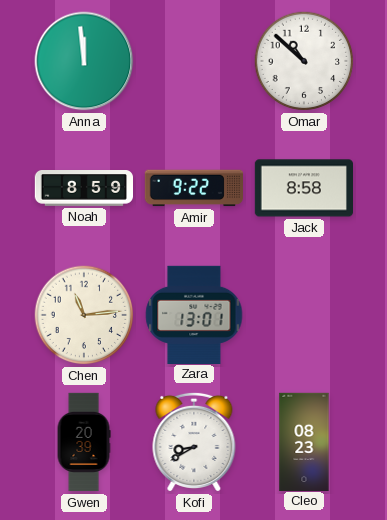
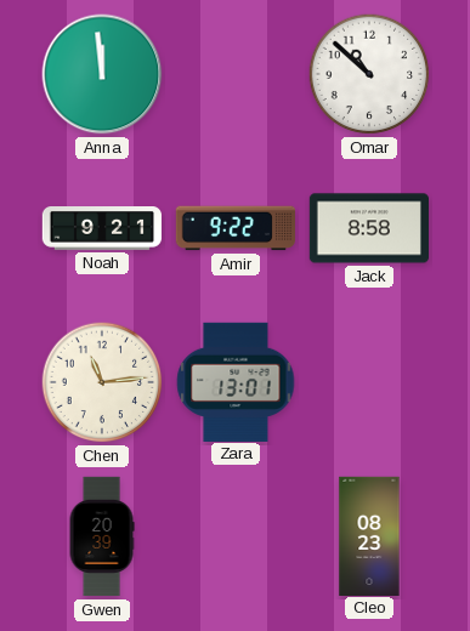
Noah: 8:59 -> 9:21 (101, 229)
Kofi: 8:40 -> none (194, 442)
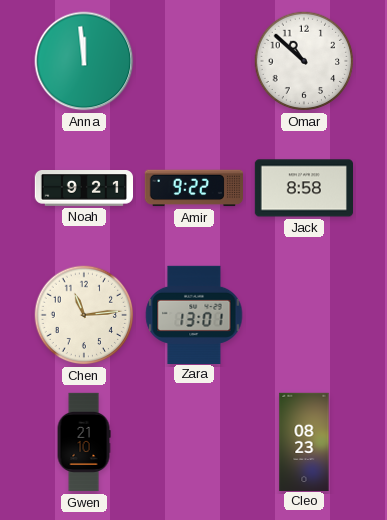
Gwen: 20:39 -> 21:10 (84, 442)
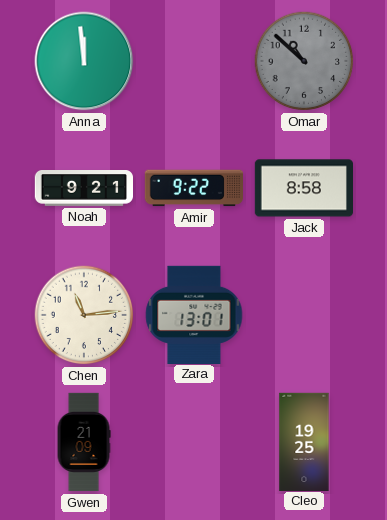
Omar dial: white -> grey (304, 61)
Gwen: 21:10 -> 21:09 (84, 442)
Cleo: 08:23 -> 19:25 (304, 441)
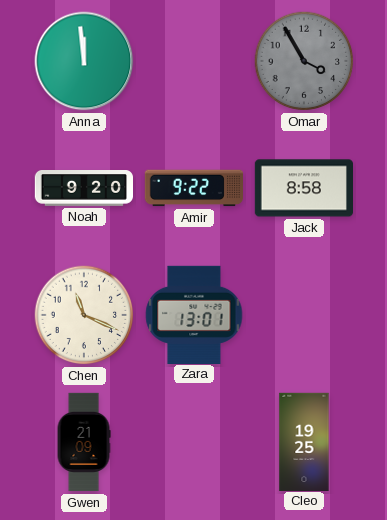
Omar: 10:52 -> 3:55 (304, 61)
Noah: 9:21 -> 9:20 (83, 189)
Chen: 11:14 -> 11:19 (84, 315)
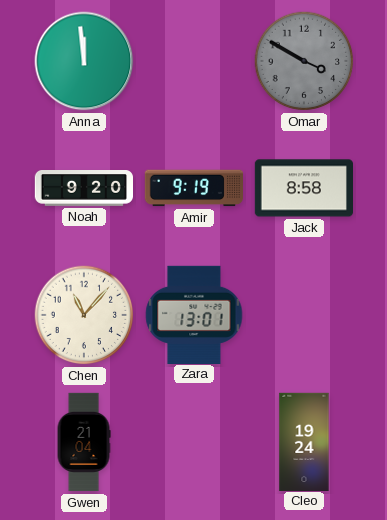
Omar: 3:55 -> 3:50 (304, 61)
Amir: 9:22 -> 9:19 (193, 188)
Chen: 11:19 -> 11:07 (84, 315)
Gwen: 21:09 -> 21:04 (84, 442)
Cleo: 19:25 -> 19:24 (304, 441)
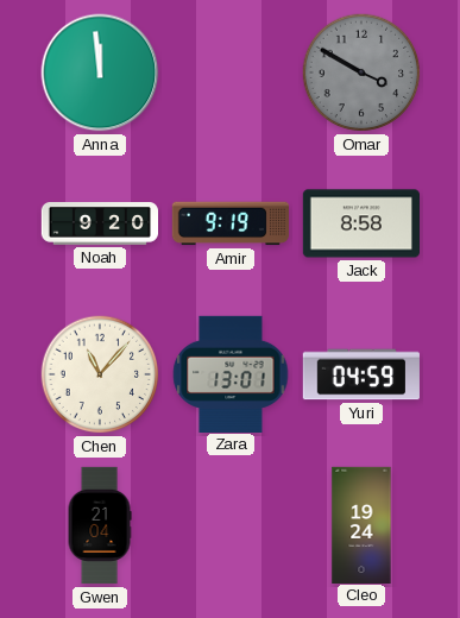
Yuri: none -> 04:59 (360, 374)
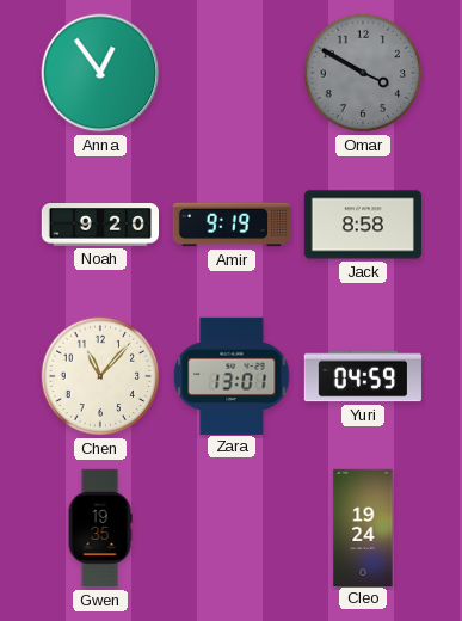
Anna: 11:59 -> 12:54 (100, 73)
Gwen: 21:04 -> 19:35 (100, 528)
